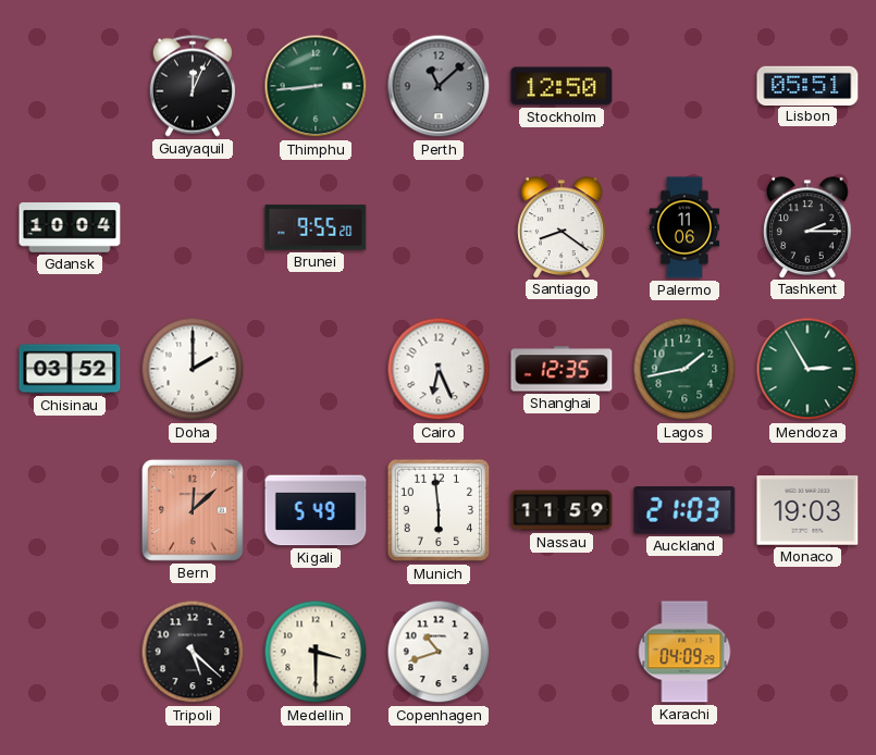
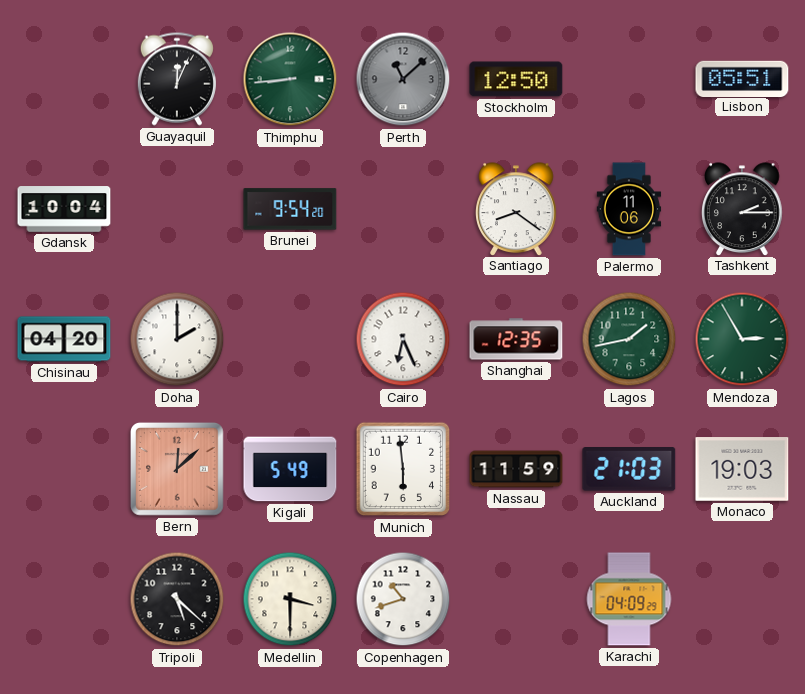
Brunei: 9:55 -> 9:54 (290, 209)
Chisinau: 03:52 -> 04:20 (64, 339)
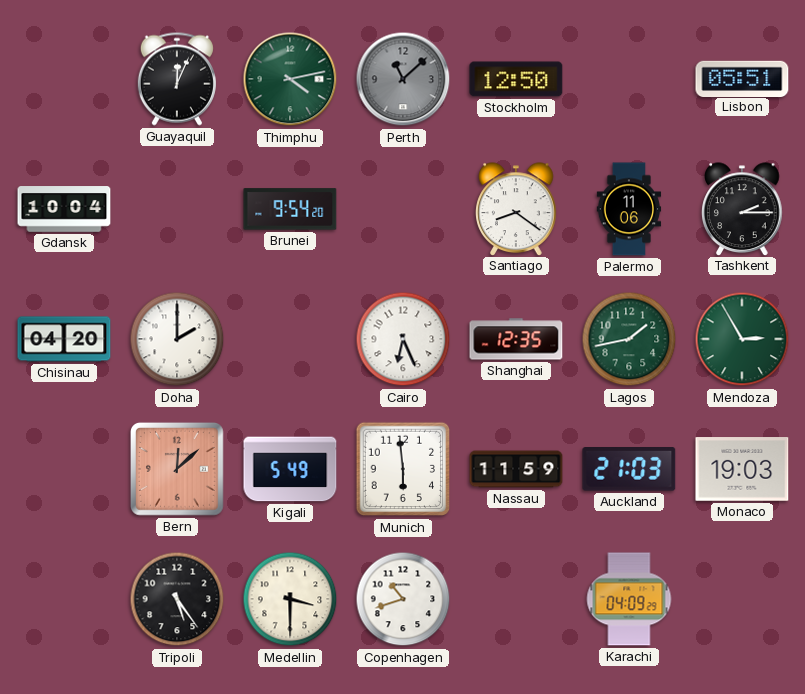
Thimphu: 8:44 -> 4:13 (290, 79)
Tripoli: 5:22 -> 5:24 (177, 599)
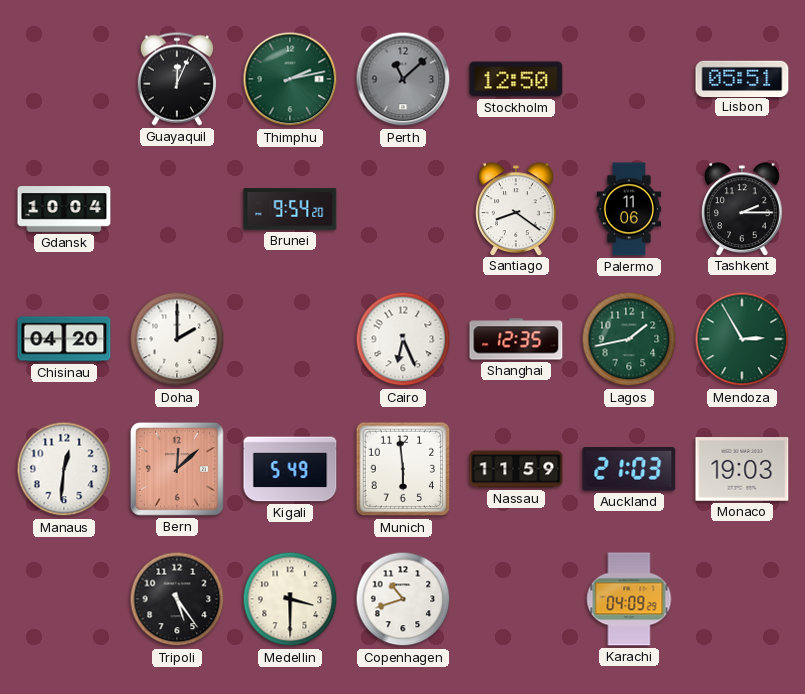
Thimphu: 4:13 -> 2:13 (290, 79)
Manaus: none -> 12:31 (64, 469)
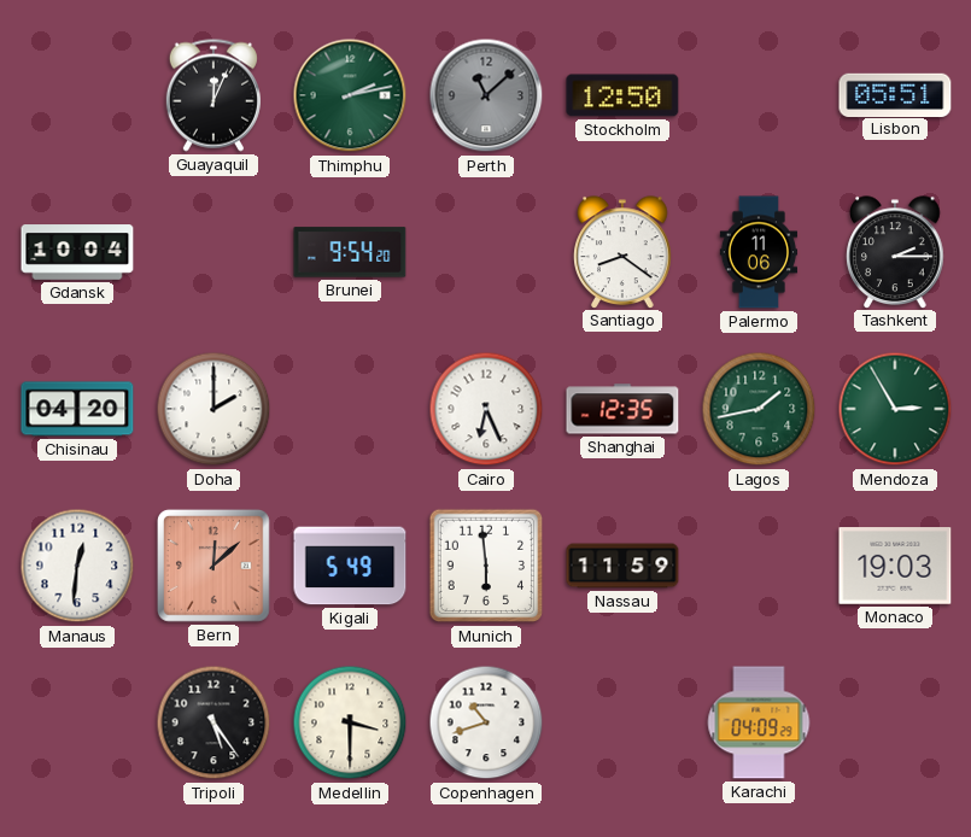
Auckland: 21:03 -> none (629, 469)
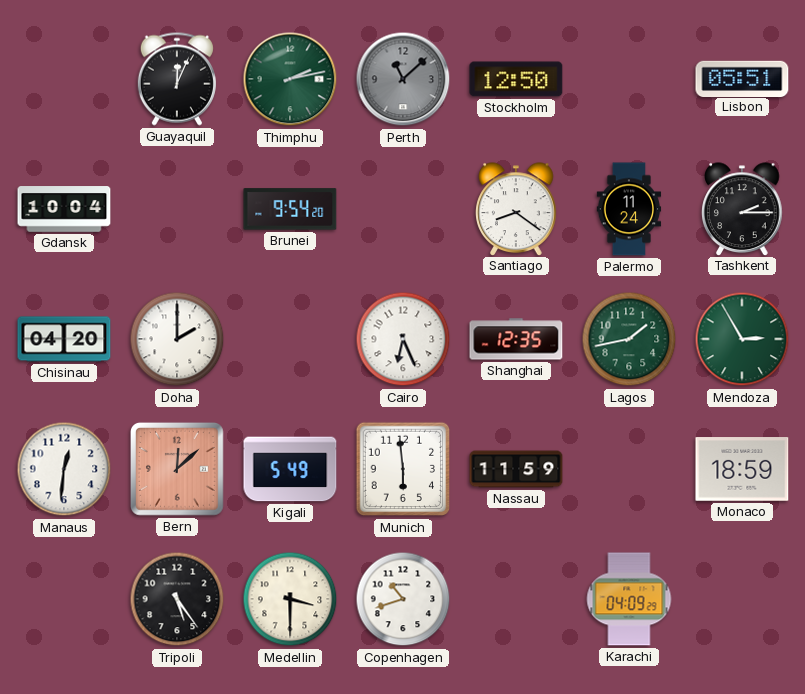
Palermo: 11:06 -> 11:24 (629, 209)
Monaco: 19:03 -> 18:59 (742, 469)
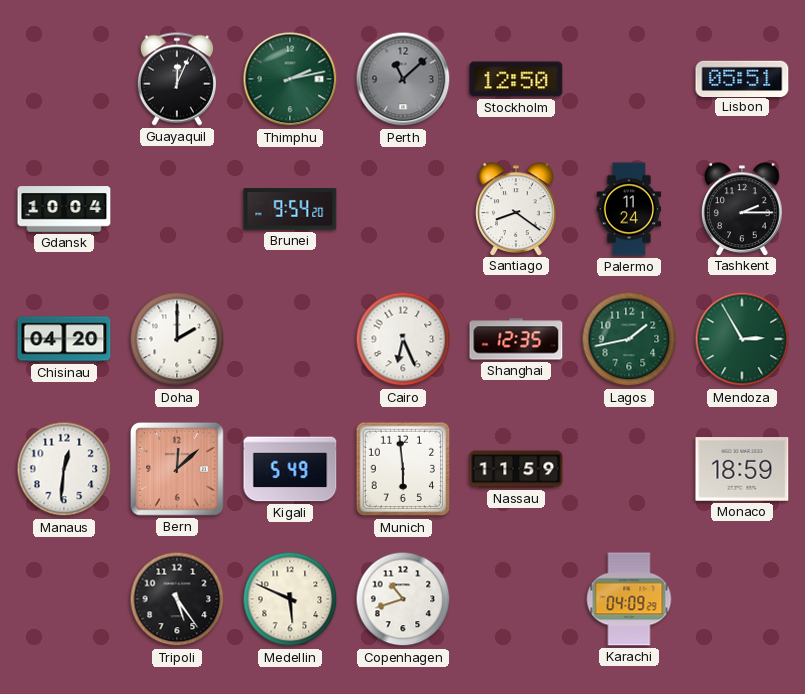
Medellin: 3:30 -> 5:49 (290, 599)
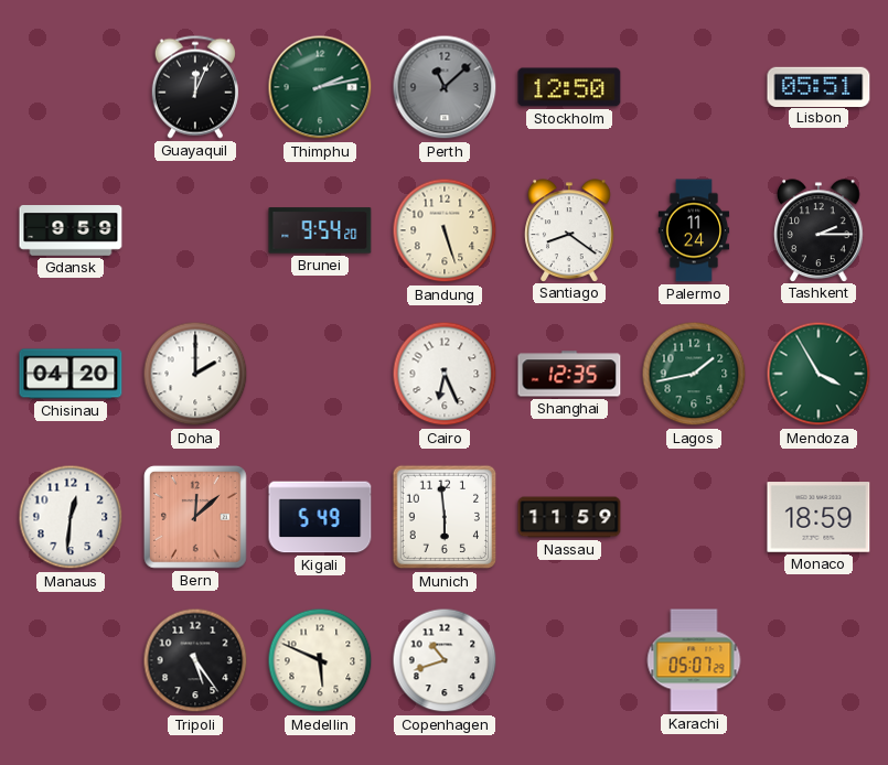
Gdansk: 10:04 -> 9:59 (71, 230)
Bandung: none -> 5:27 (445, 230)
Mendoza: 2:55 -> 3:55 (819, 374)
Karachi: 04:09 -> 05:07 (694, 660)
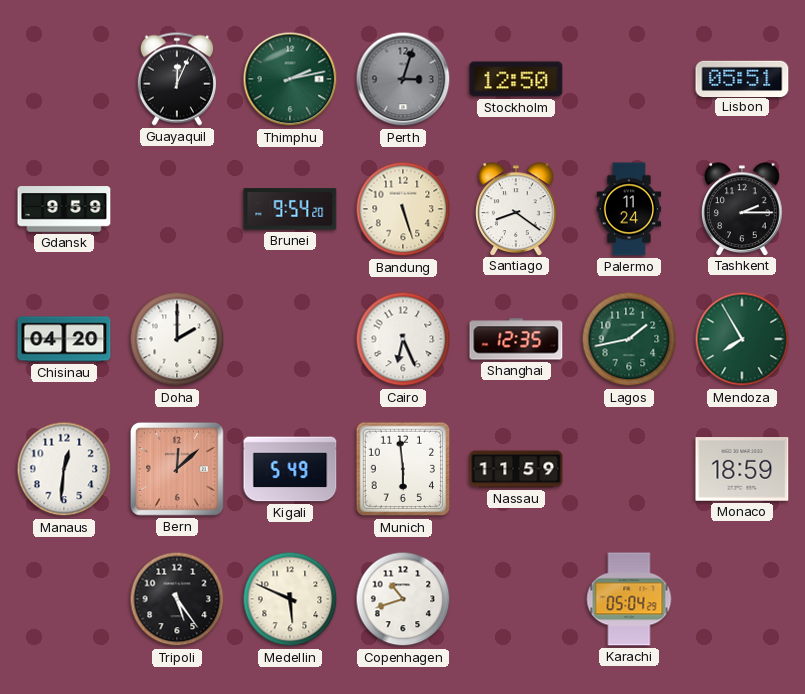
Perth: 11:08 -> 3:03 (403, 79)
Mendoza: 3:55 -> 7:55 (742, 339)
Karachi: 05:07 -> 05:04 (629, 599)
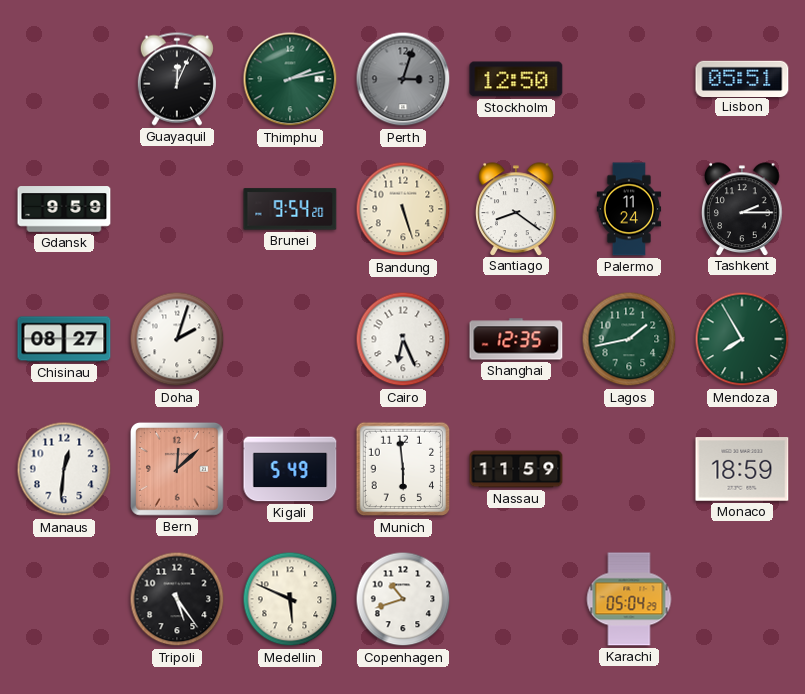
Chisinau: 04:20 -> 08:27 (64, 339)
Doha: 2:00 -> 2:03 (177, 339)
